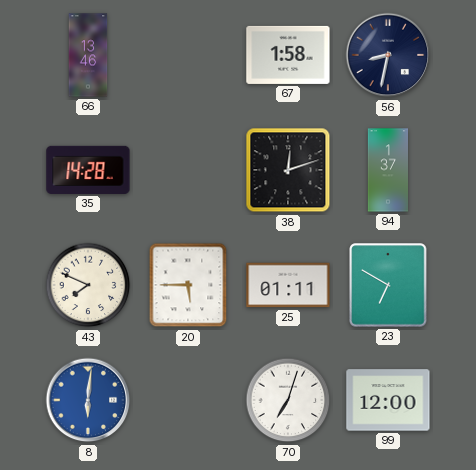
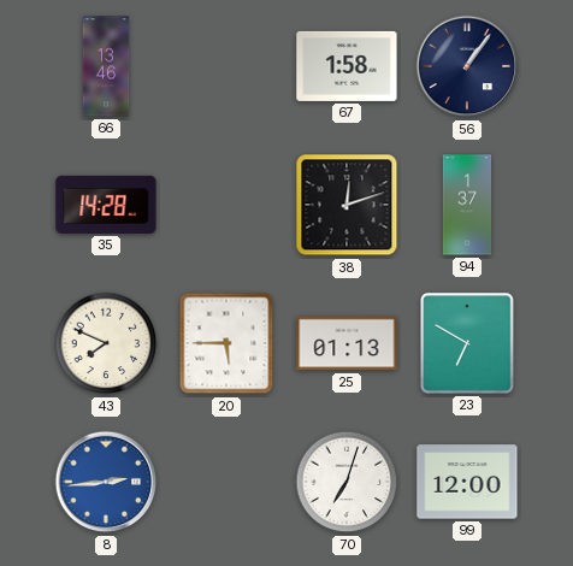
56: 8:32 -> 1:06 (467, 66)
25: 01:11 -> 01:13 (347, 343)
8: 6:01 -> 2:44 (106, 482)
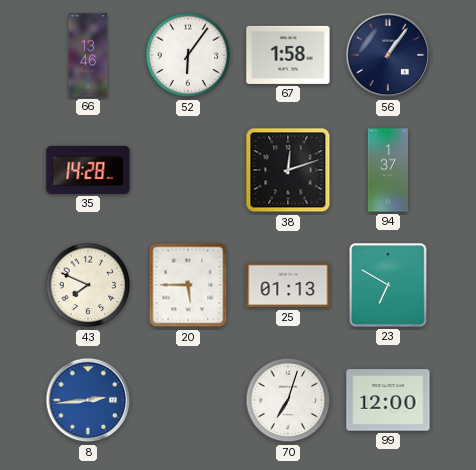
52: none -> 6:06 (188, 55)
